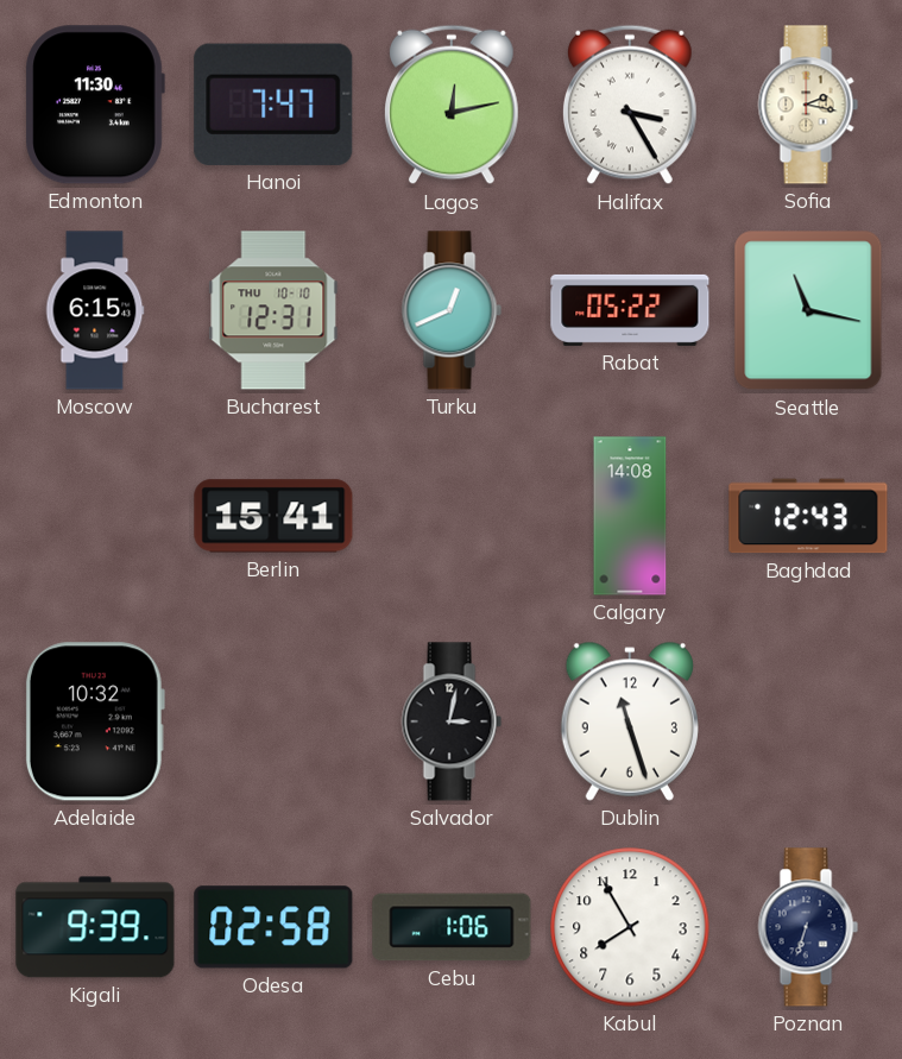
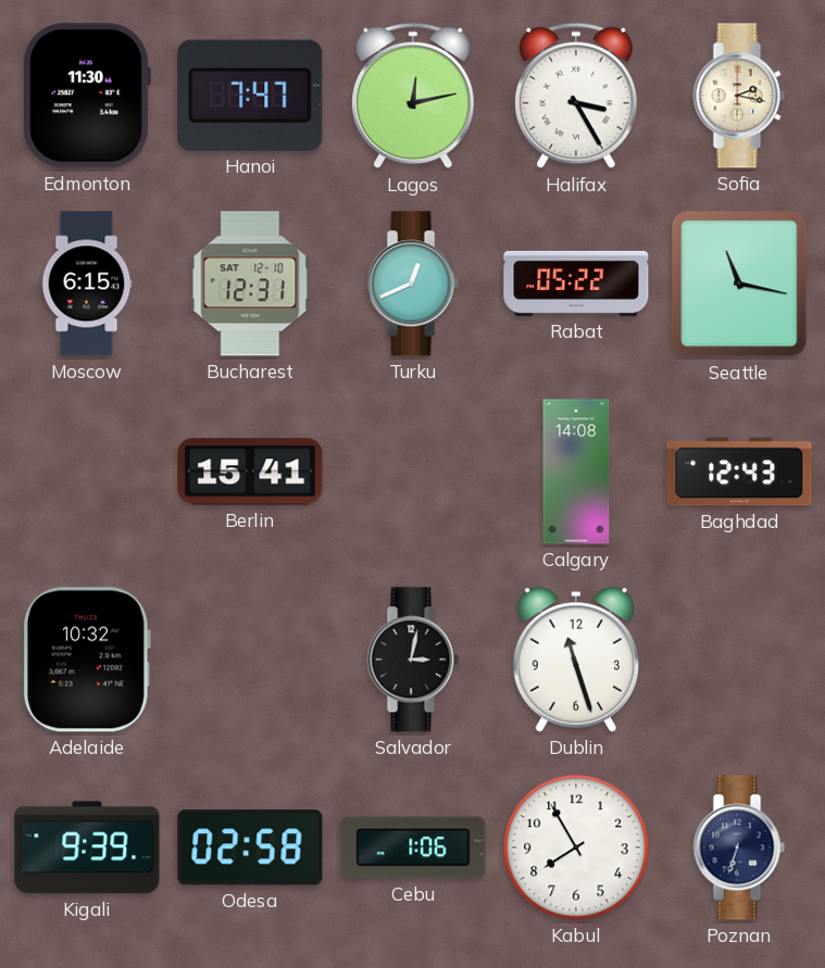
Bucharest date: THU 10-10 -> SAT 12-10 (250, 284)
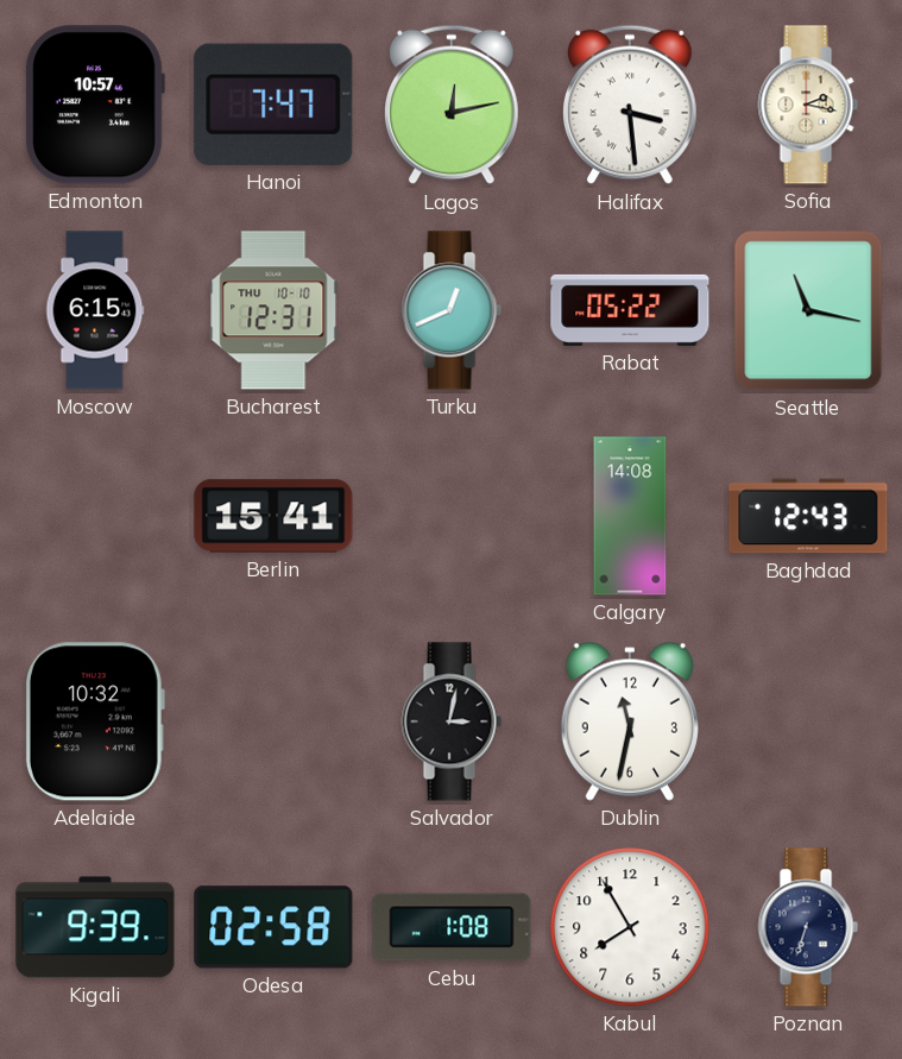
Edmonton: 11:30 -> 10:57 (95, 105)
Halifax: 3:25 -> 3:29 (631, 105)
Bucharest date: SAT 12-10 -> THU 10-10 (273, 310)
Dublin: 11:27 -> 11:32 (630, 721)
Cebu: 1:06 -> 1:08 (452, 927)
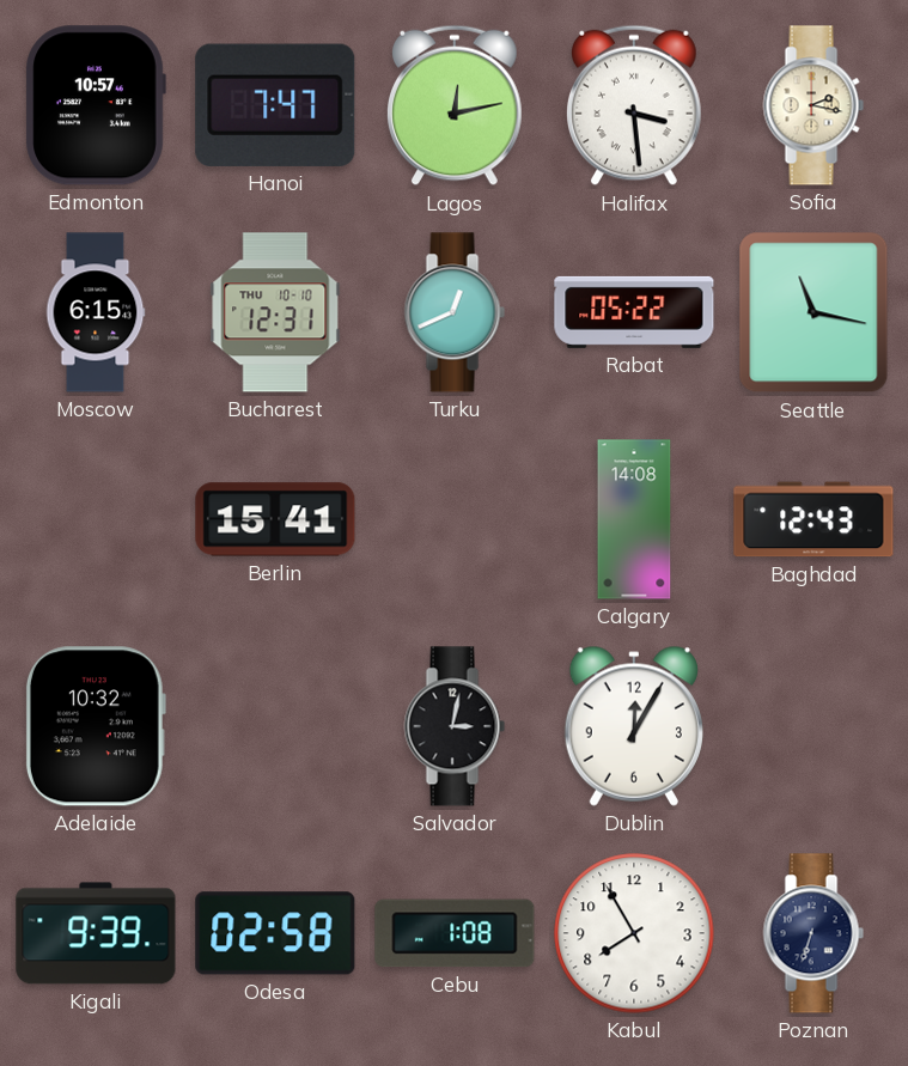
Dublin: 11:32 -> 12:05 (634, 726)
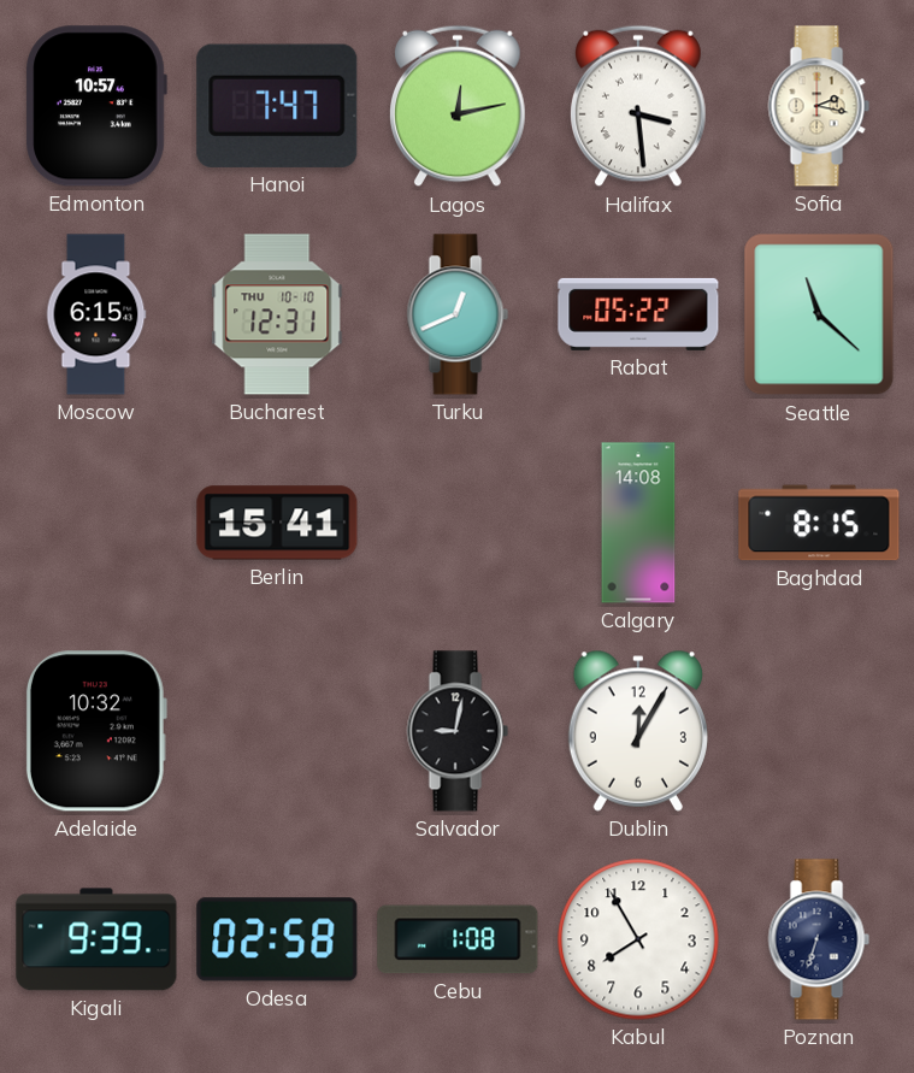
Seattle: 11:17 -> 11:22 (819, 314)
Baghdad: 12:43 -> 8:15 (819, 523)
Salvador: 3:02 -> 9:02 (458, 731)
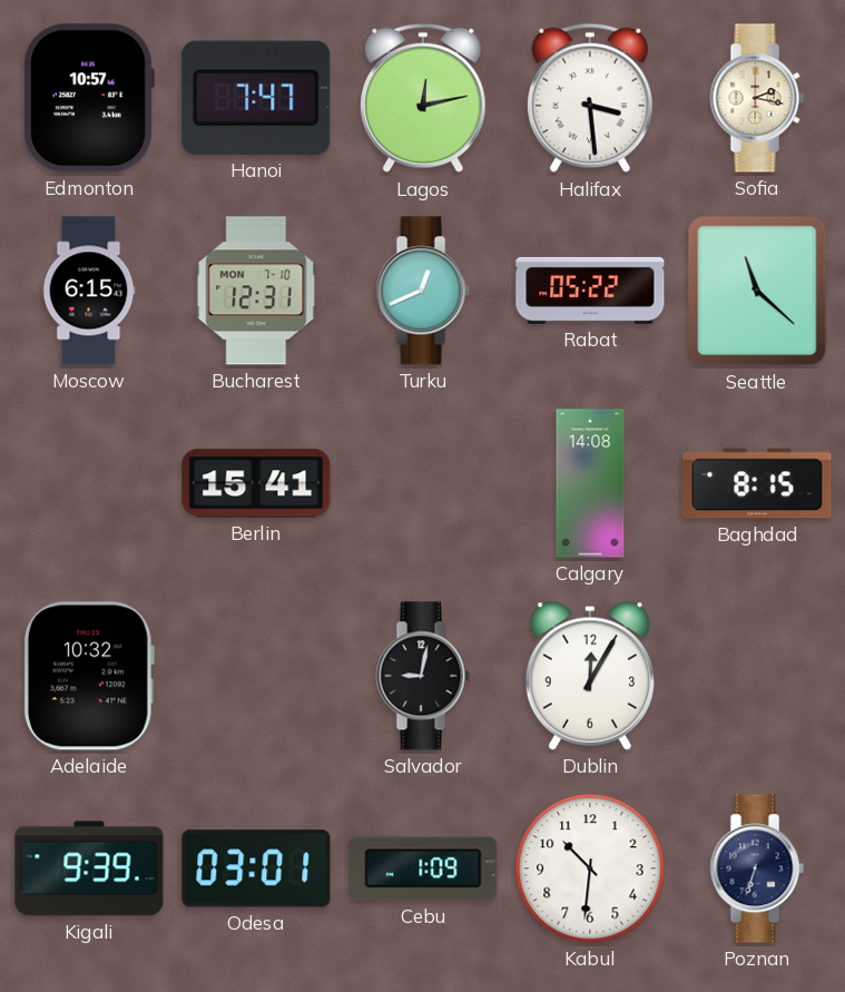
Bucharest date: THU 10-10 -> MON 7-10 (256, 291)
Odesa: 02:58 -> 03:01 (256, 868)
Cebu: 1:08 -> 1:09 (423, 868)
Kabul: 7:55 -> 10:31 (590, 868)
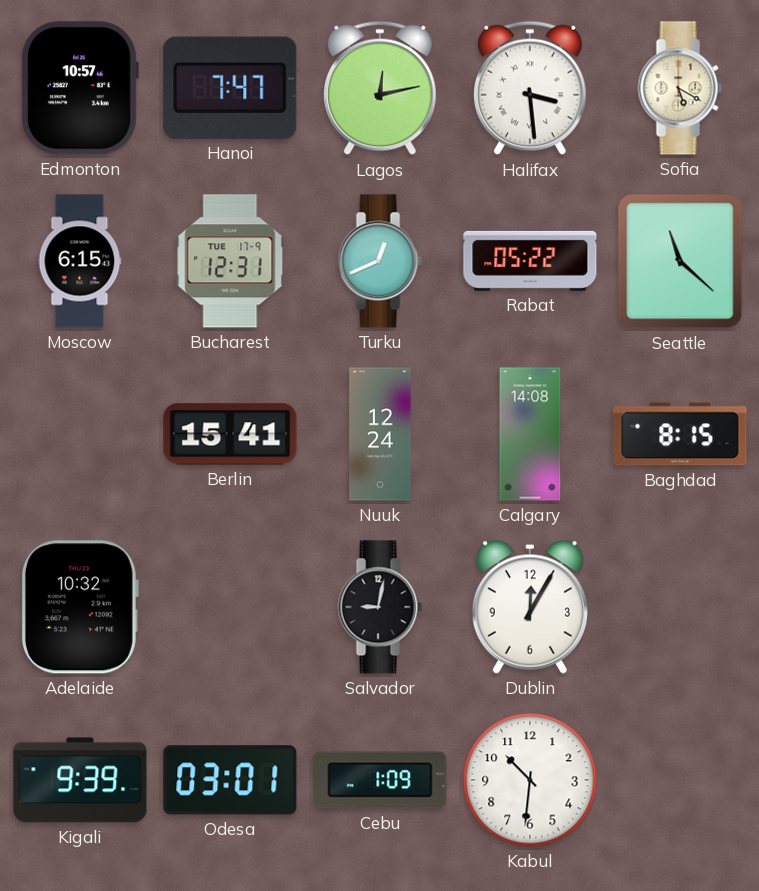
Sofia: 2:17 -> 5:20 (680, 88)
Bucharest date: MON 7-10 -> TUE 17-9 (230, 261)
Nuuk: none -> 12:24 (380, 434)
Poznan: 6:33 -> none (757, 868)
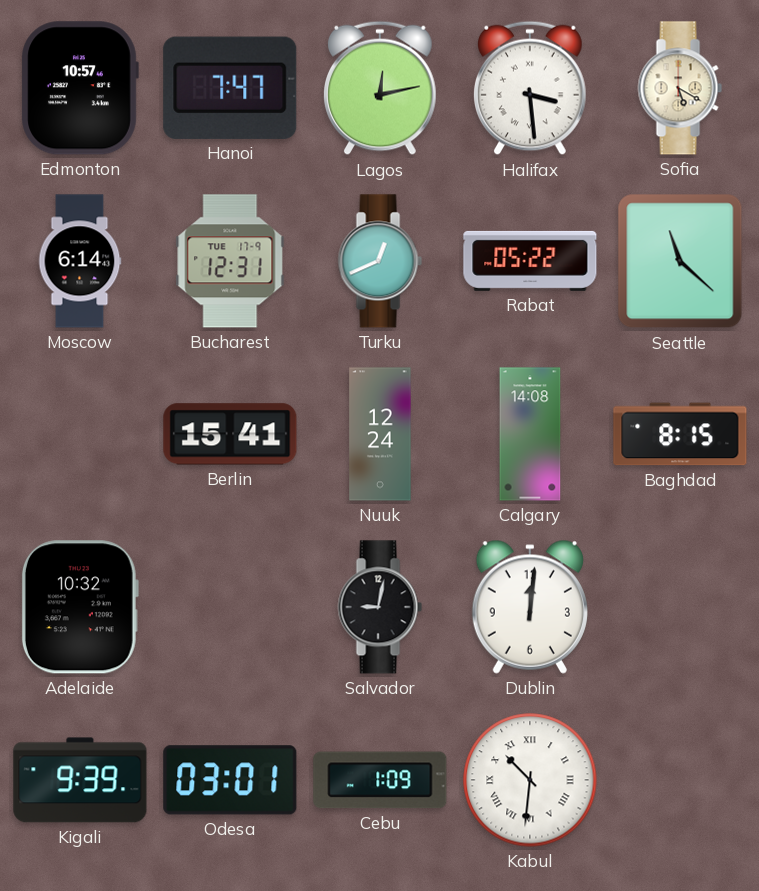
Moscow: 6:15 -> 6:14 (80, 261)
Dublin: 12:05 -> 12:01 (530, 607)
Kabul numerals: Arabic -> Roman (530, 780)
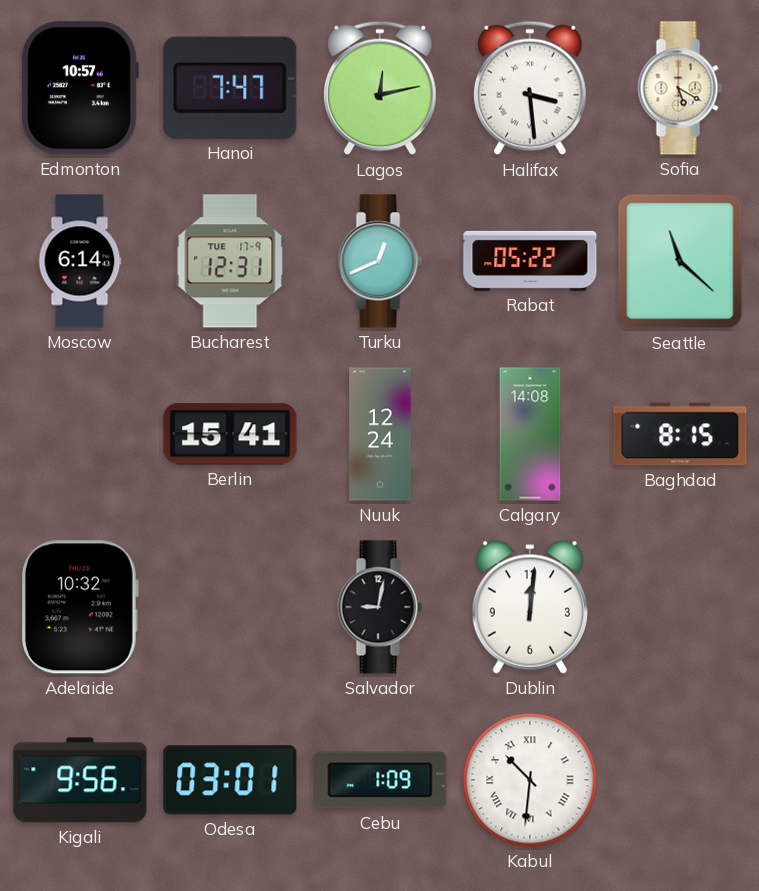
Kigali: 9:39 -> 9:56 (80, 780)
